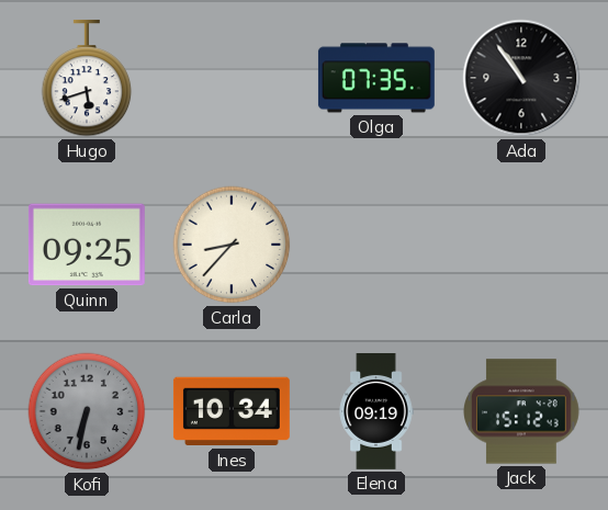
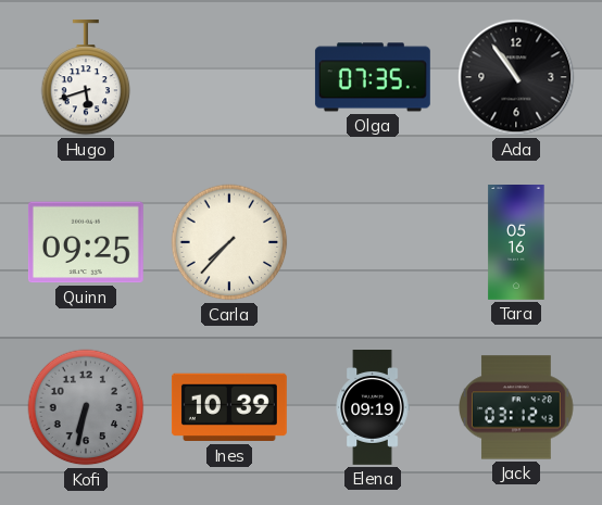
Carla: 8:37 -> 7:37 (229, 242)
Tara: none -> 05:16 (516, 243)
Ines: 10:34 -> 10:39 (229, 407)
Jack: 15:12 -> 03:12 (517, 407)
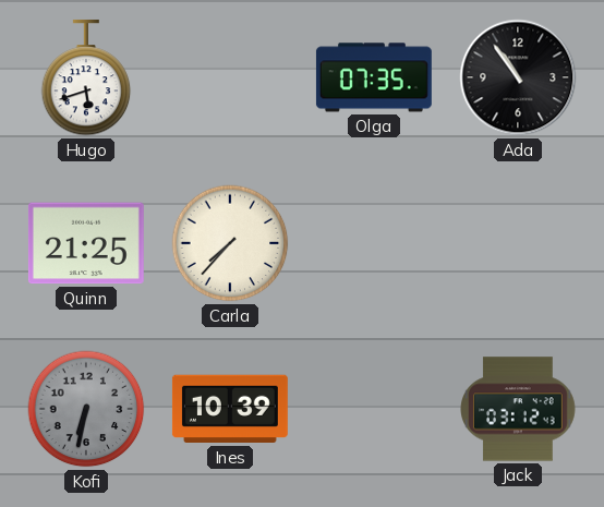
Quinn: 09:25 -> 21:25 (86, 243)
Tara: 05:16 -> none (516, 243)
Elena: 09:19 -> none (373, 408)
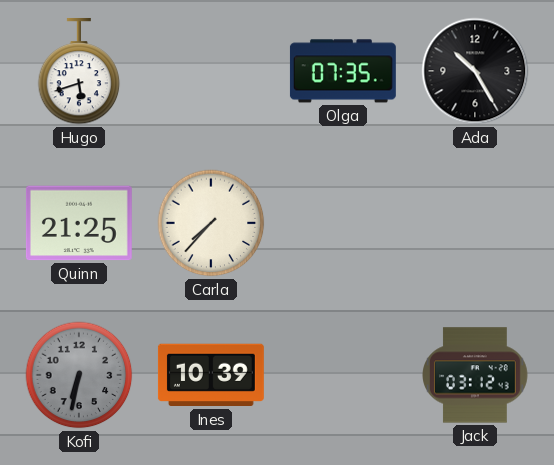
Ada: 10:54 -> 10:25 (475, 71)
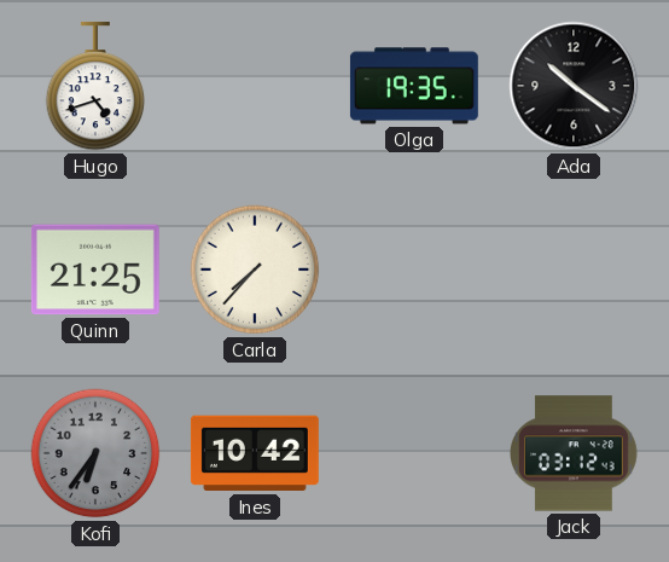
Hugo: 5:42 -> 4:42 (95, 86)
Olga: 07:35 -> 19:35 (414, 86)
Ada: 10:25 -> 10:21 (574, 86)
Kofi: 6:32 -> 6:36 (95, 453)
Ines: 10:39 -> 10:42 (255, 453)
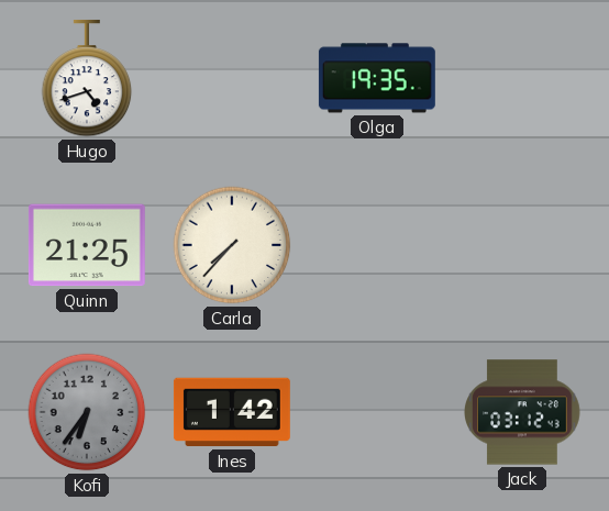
Ada: 10:21 -> none (574, 86)
Ines: 10:42 -> 1:42 (232, 412)
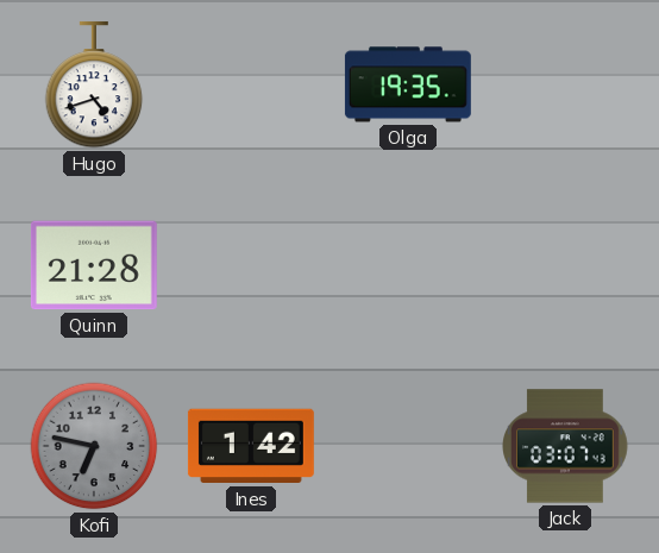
Quinn: 21:25 -> 21:28 (94, 265)
Carla: 7:37 -> none (232, 245)
Kofi: 6:36 -> 6:47 (94, 446)
Jack: 03:12 -> 03:07 (566, 446)
